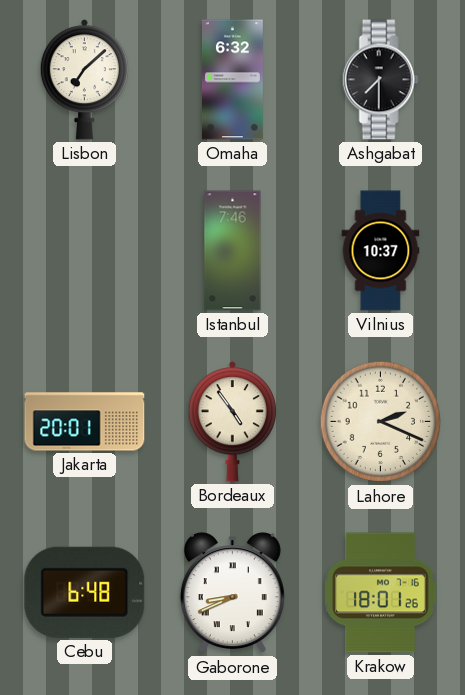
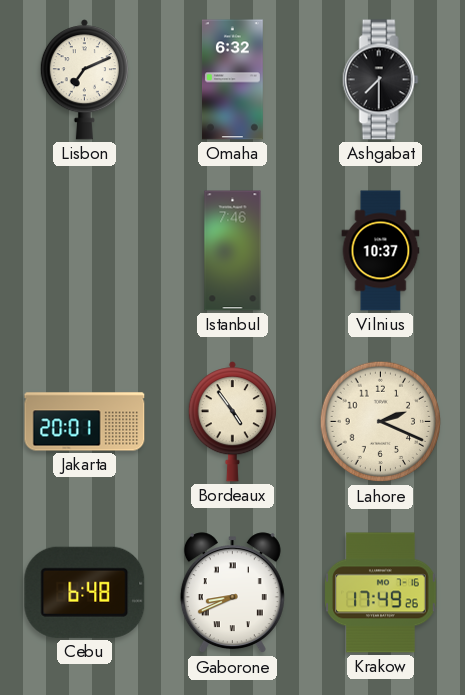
Lisbon: 7:08 -> 7:11 (84, 80)
Krakow: 18:01 -> 17:49 (381, 593)
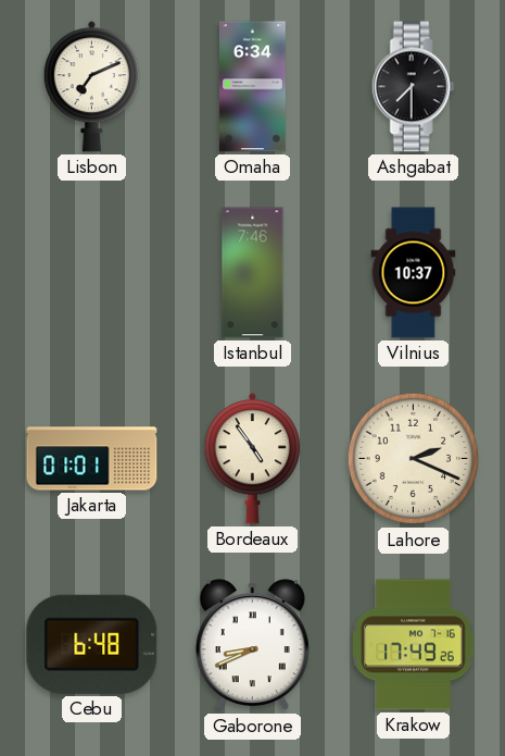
Omaha: 6:32 -> 6:34 (253, 87)
Jakarta: 20:01 -> 01:01 (92, 459)
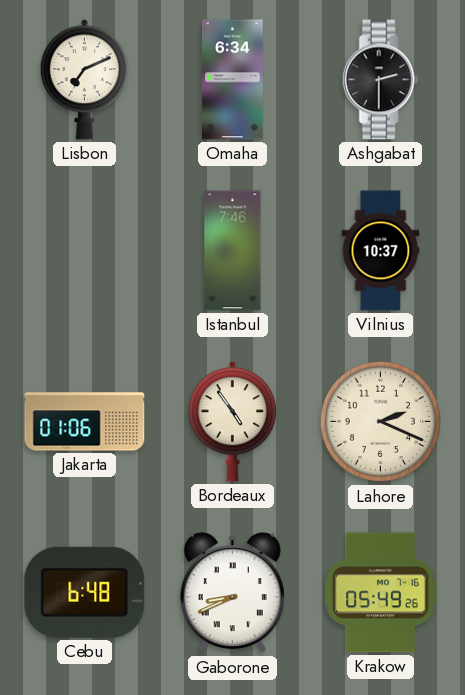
Ashgabat: 7:30 -> 2:30 (380, 80)
Jakarta: 01:01 -> 01:06 (85, 422)
Krakow: 17:49 -> 05:49 (381, 593)
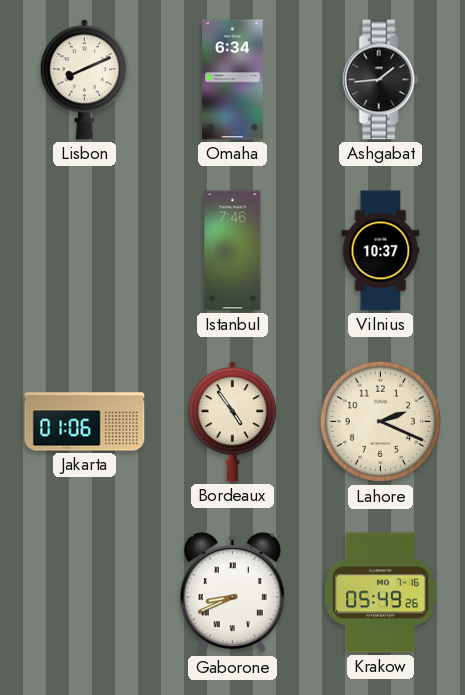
Lisbon: 7:11 -> 8:11 (84, 80)
Ashgabat: 2:30 -> 1:44 (380, 80)
Cebu: 6:48 -> none (85, 592)
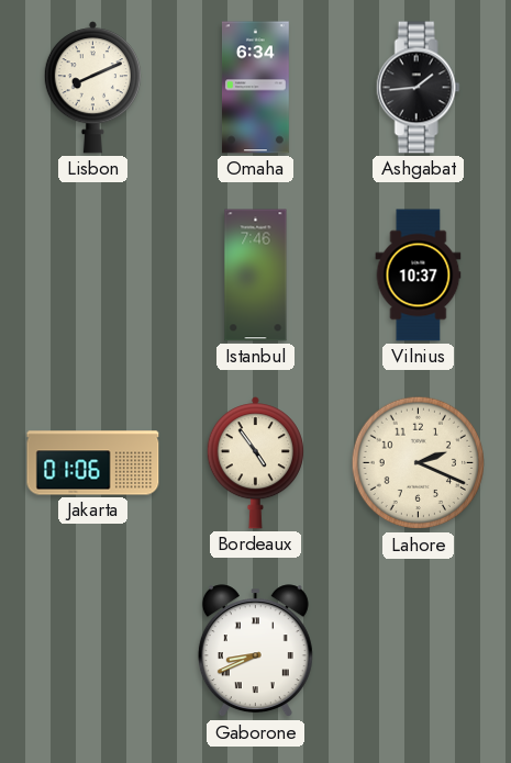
Krakow: 05:49 -> none (381, 593)
